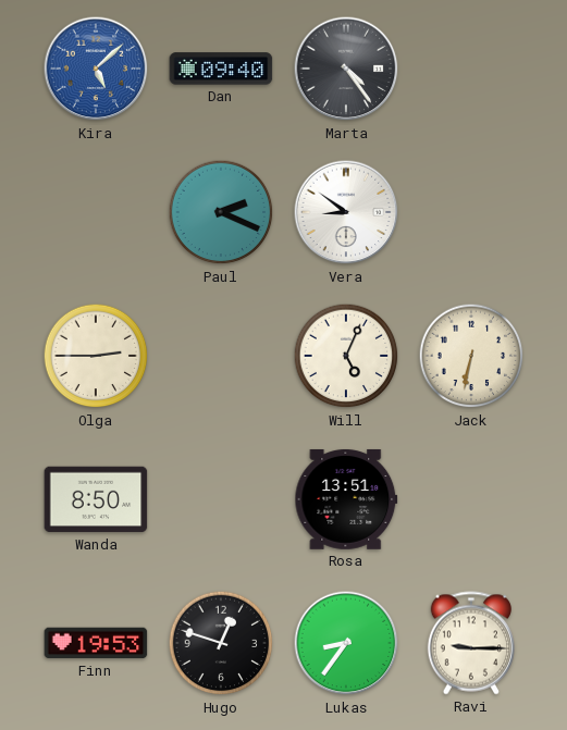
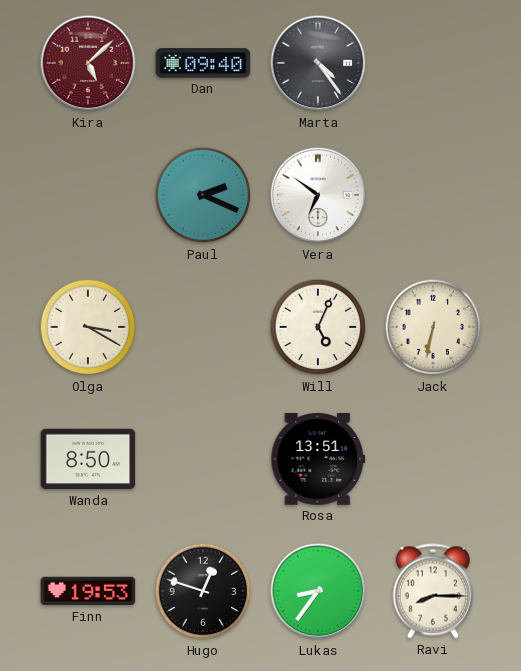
Kira dial: blue -> burgundy (88, 63)
Vera: 8:51 -> 6:51 (318, 195)
Olga: 2:45 -> 3:20 (88, 327)
Ravi: 9:15 -> 8:15 (432, 591)
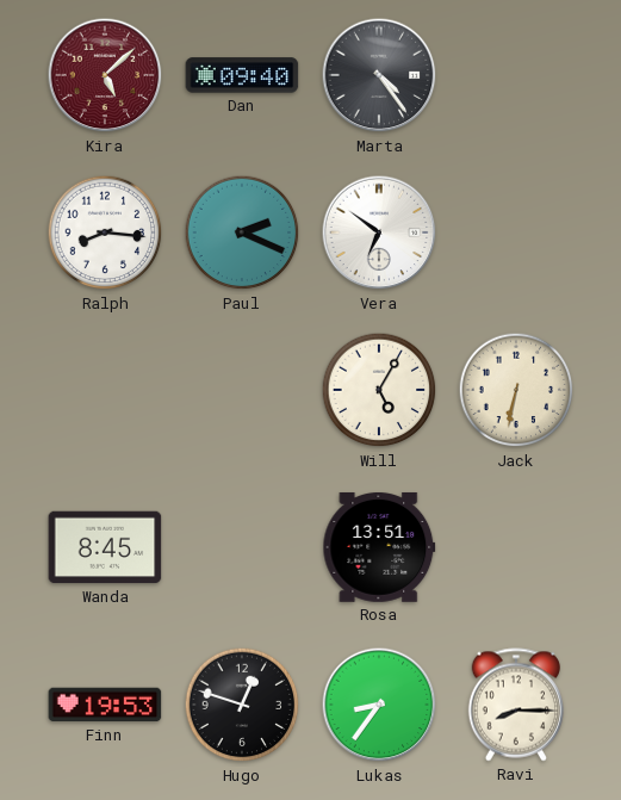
Ralph: none -> 8:16 (105, 232)
Olga: 3:20 -> none (88, 327)
Will: 5:04 -> 5:05 (379, 390)
Wanda: 8:50 -> 8:45 (105, 547)
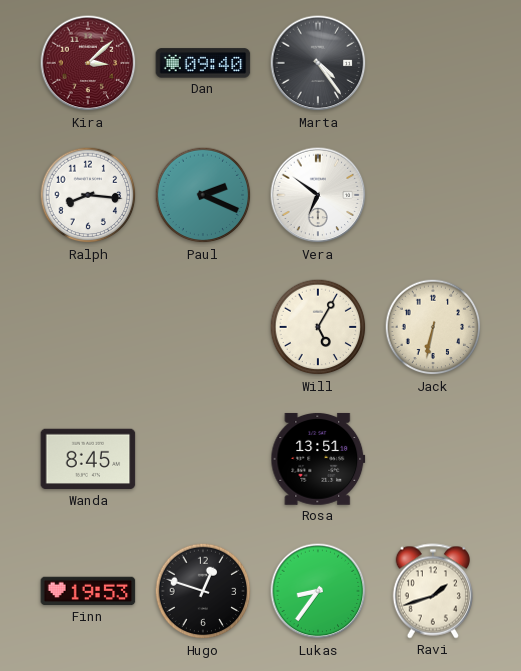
Kira: 5:08 -> 3:08 (88, 63)
Ravi: 8:15 -> 1:42 (432, 591)
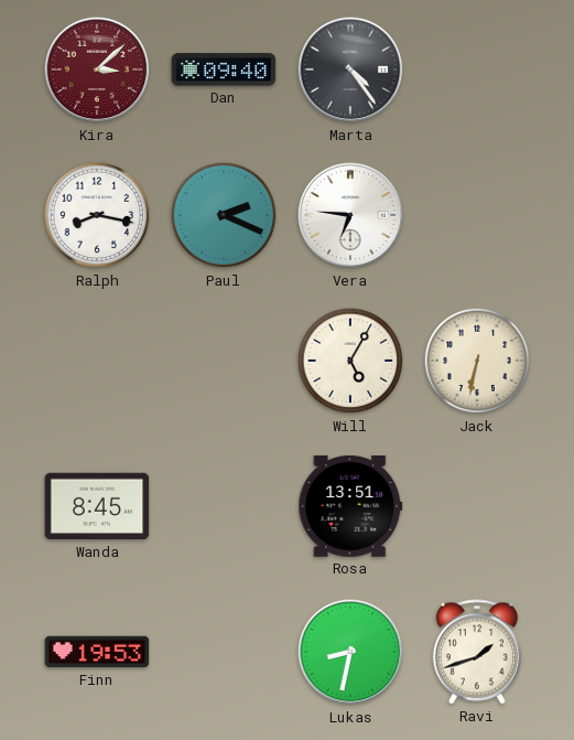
Ralph: 8:16 -> 8:17 (97, 215)
Vera: 6:51 -> 6:46 (350, 215)
Hugo: 12:48 -> none (203, 591)
Lukas: 8:36 -> 8:32 (350, 652)
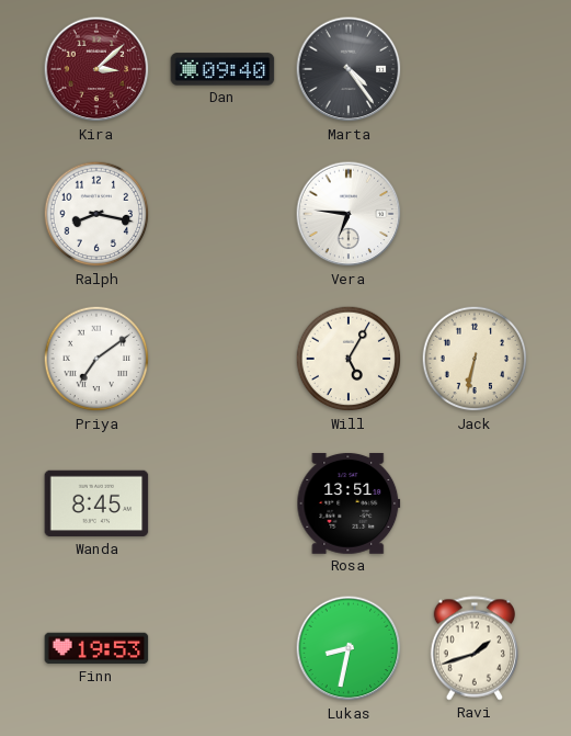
Paul: 2:19 -> none (224, 215)
Priya: none -> 7:09 (96, 359)
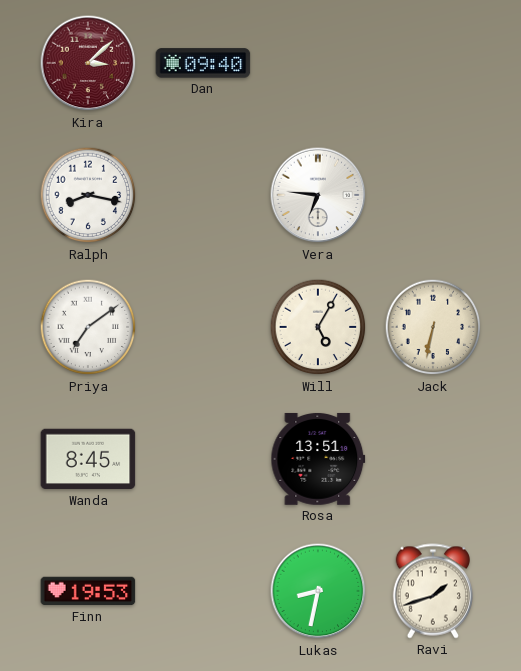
Marta: 4:24 -> none (349, 69)
